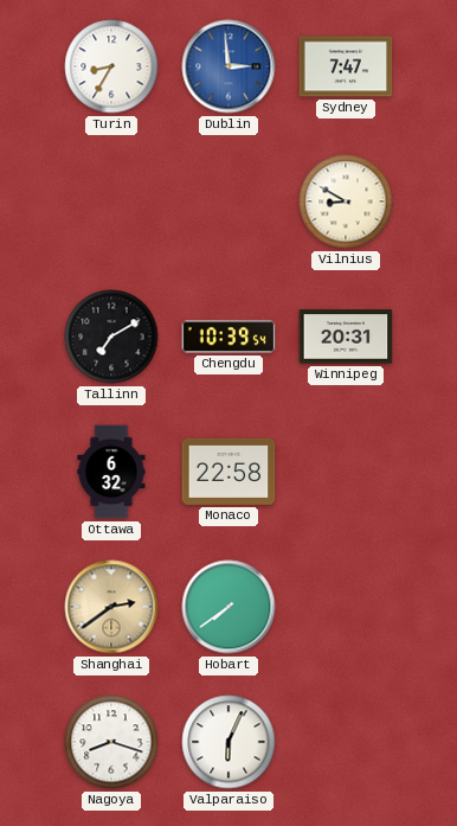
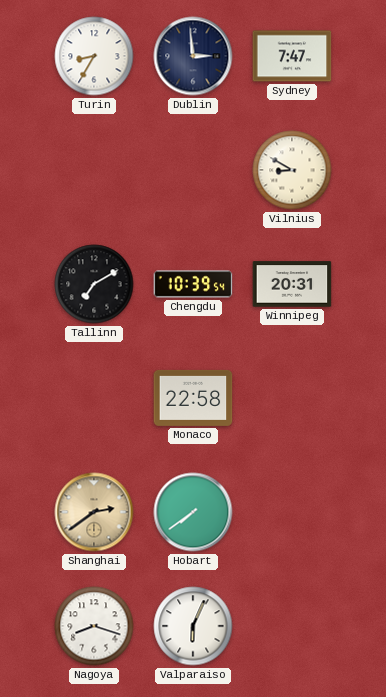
Dublin dial: blue -> navy (193, 56)
Ottawa: 6:32 -> none (111, 472)
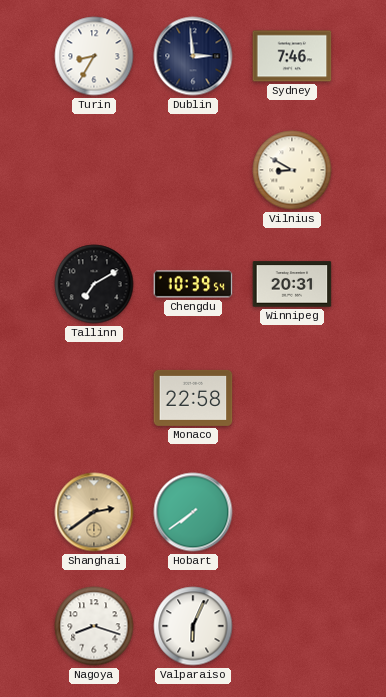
Sydney: 7:47 -> 7:46 (292, 56)
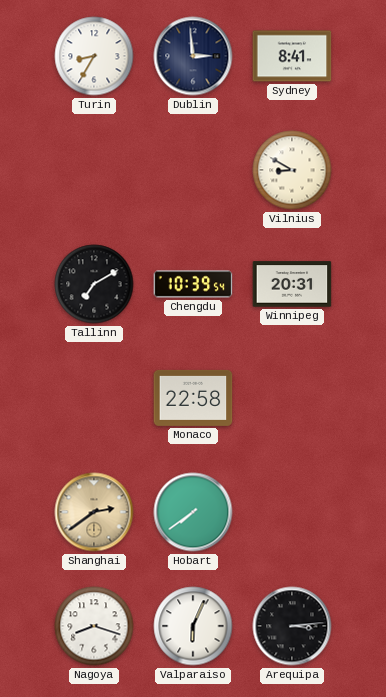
Sydney: 7:46 -> 8:41 (292, 56)
Arequipa: none -> 3:14 (292, 626)
